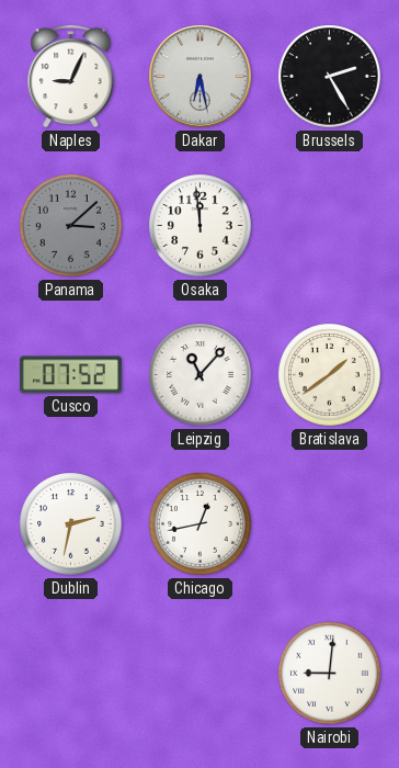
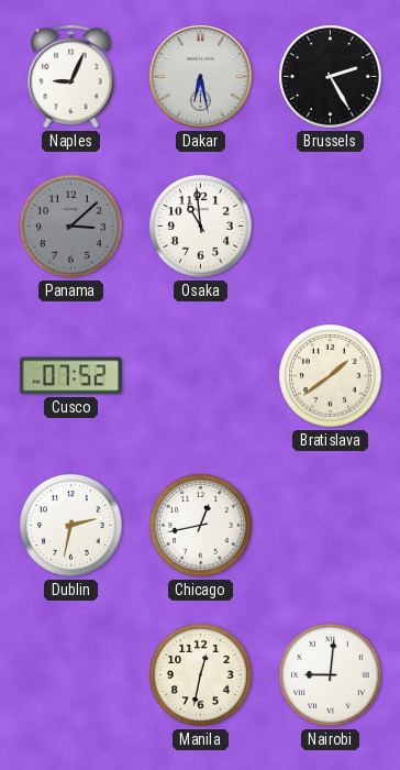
Osaka: 11:59 -> 10:59 (201, 227)
Leipzig: 11:07 -> none (201, 375)
Manila: none -> 12:32 (201, 675)
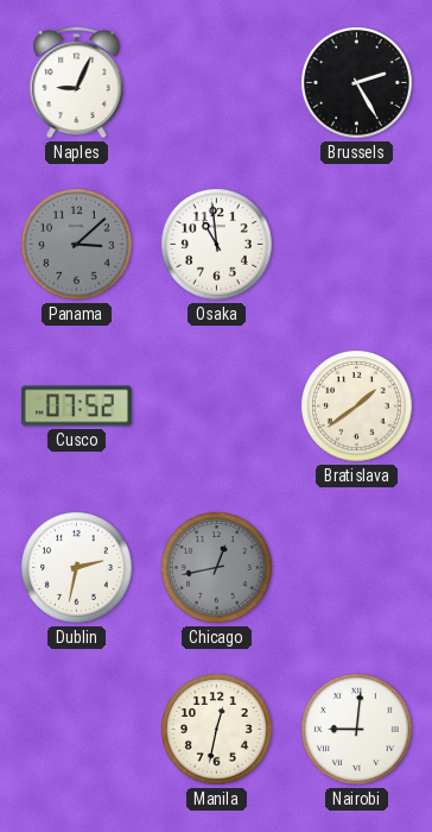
Dakar: 6:28 -> none (201, 77)
Chicago dial: white -> grey (217, 568)
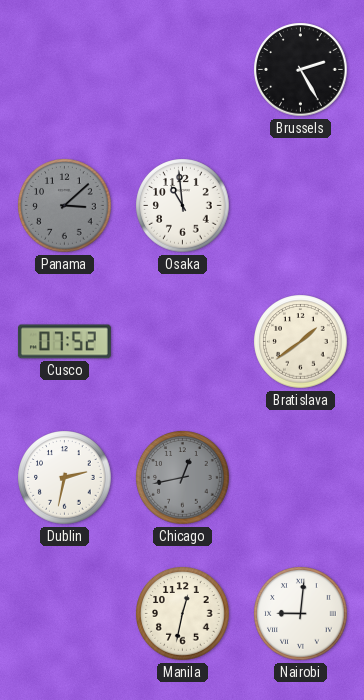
Naples: 9:04 -> none (77, 82)
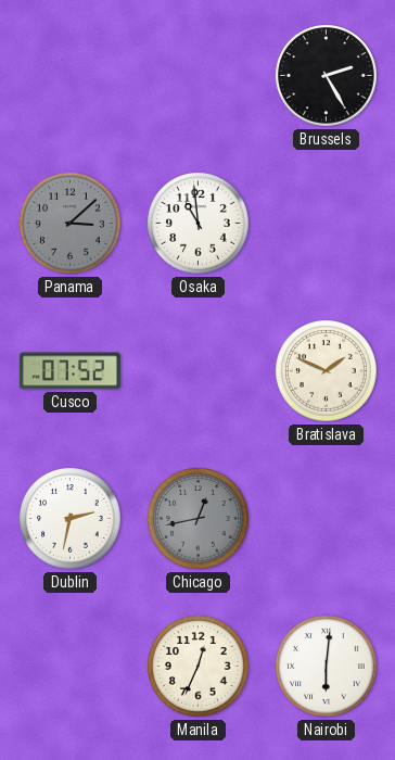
Bratislava: 1:39 -> 1:49 (327, 371)
Manila: 12:32 -> 12:34 (199, 667)
Nairobi: 9:01 -> 6:01 (327, 667)
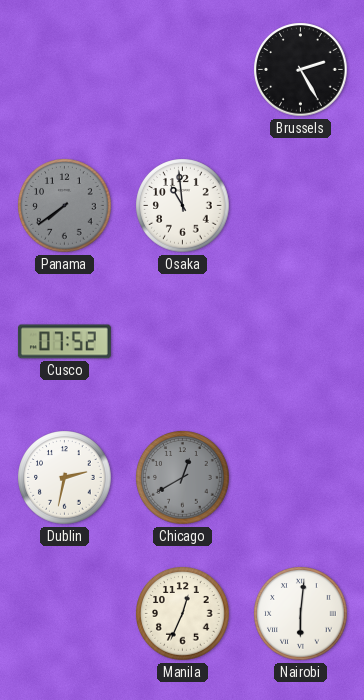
Panama: 3:08 -> 7:39 (65, 206)
Bratislava: 1:49 -> none (327, 371)
Chicago: 12:43 -> 12:40 (183, 478)
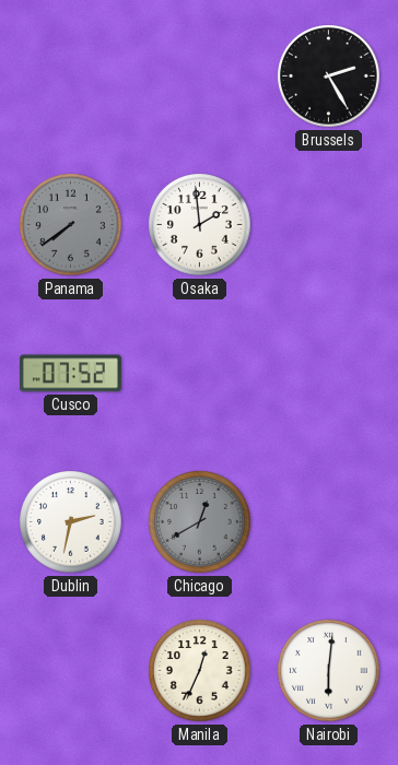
Osaka: 10:59 -> 1:59 (200, 225)
